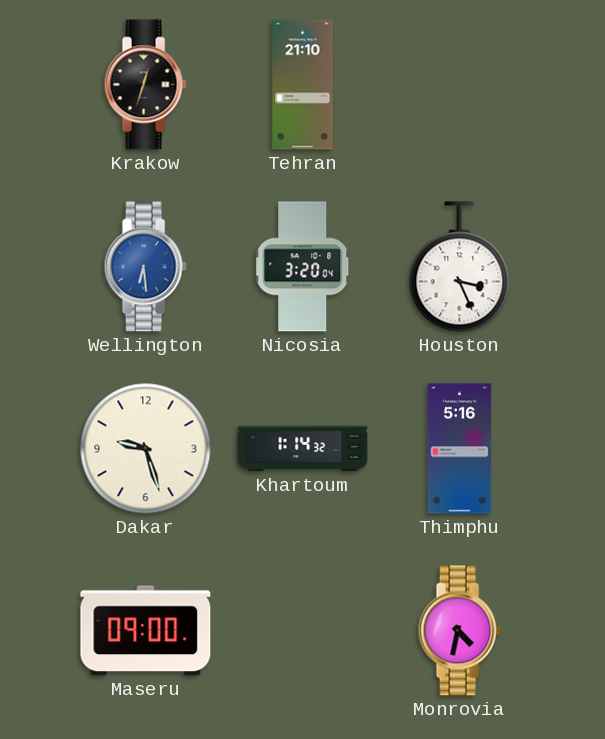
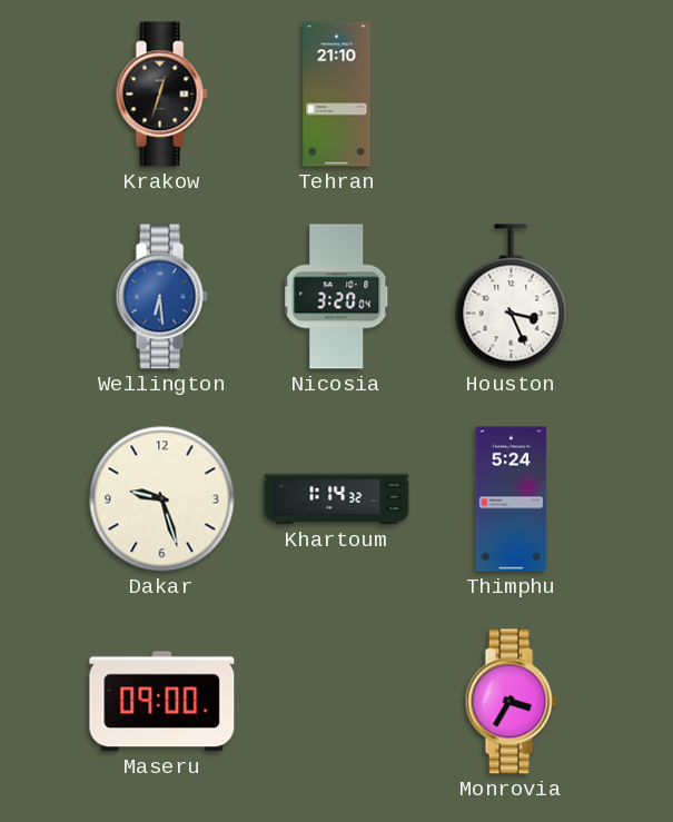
Thimphu: 5:16 -> 5:24 (512, 499)
Monrovia: 4:32 -> 3:35 (511, 702)
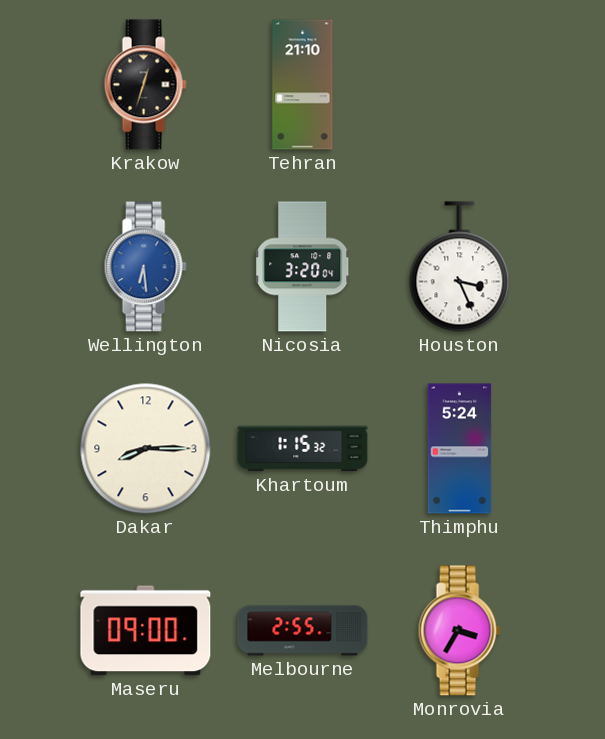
Dakar: 9:27 -> 8:15 (146, 449)
Khartoum: 1:14 -> 1:15 (303, 449)
Melbourne: none -> 2:55 (303, 631)
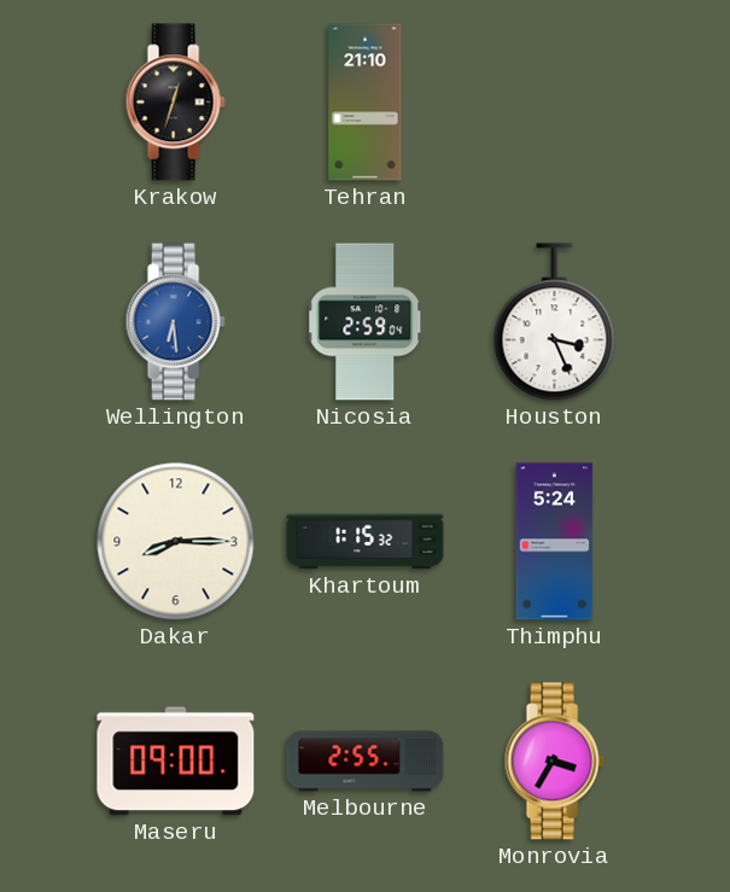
Nicosia: 3:20 -> 2:59 (366, 322)
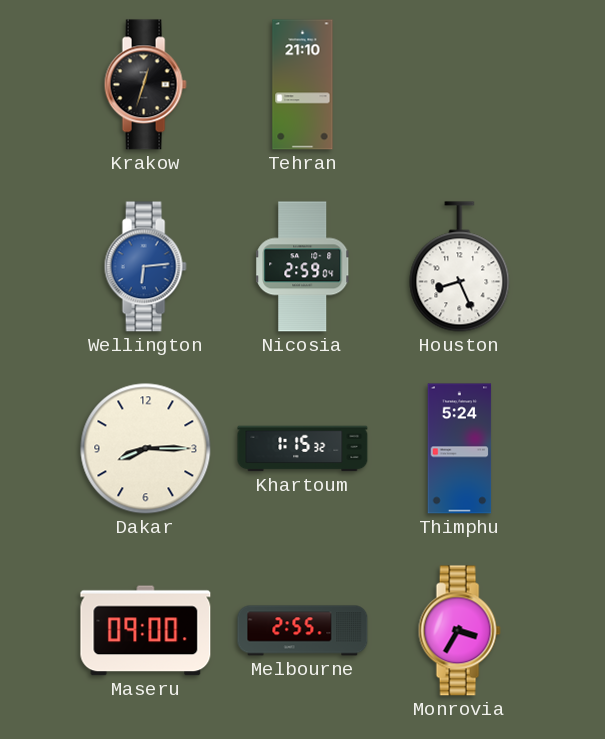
Wellington: 6:29 -> 6:14 (145, 267)
Houston: 3:26 -> 8:26 (460, 267)
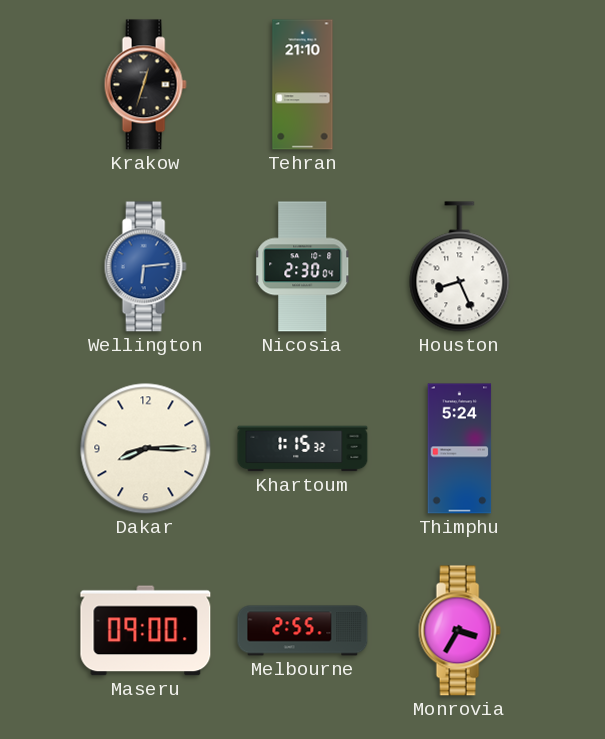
Nicosia: 2:59 -> 2:30 (303, 267)
